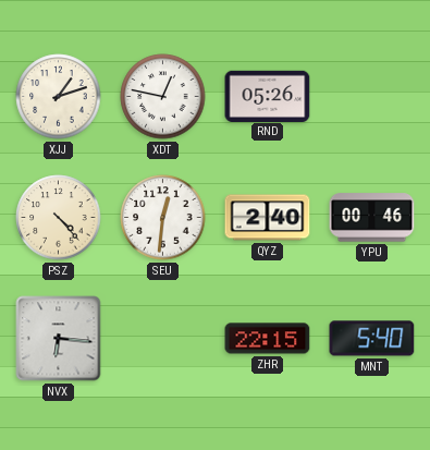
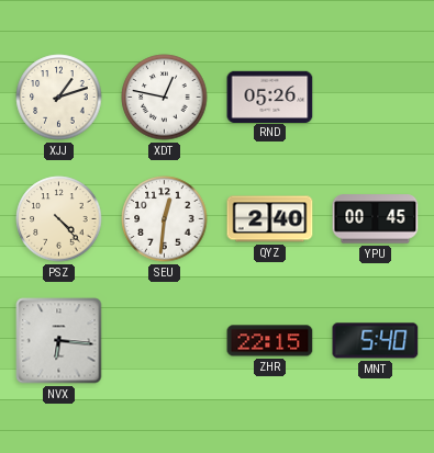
YPU: 00:46 -> 00:45 (376, 219)
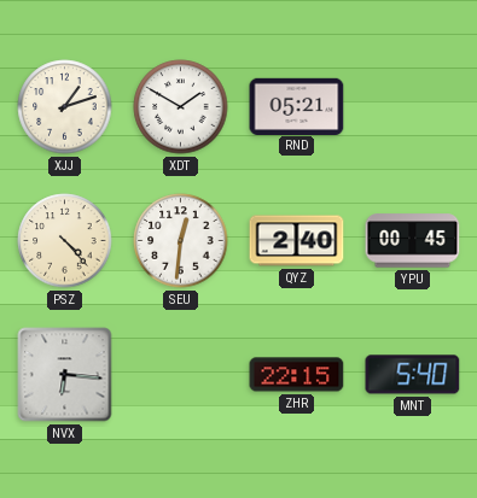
XDT: 12:47 -> 1:50 (181, 107)
RND: 05:26 -> 05:21 (297, 106)
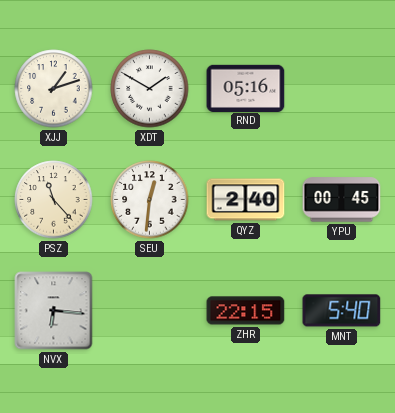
RND: 05:21 -> 05:16 (246, 88)
PSZ: 4:23 -> 11:23 (54, 200)
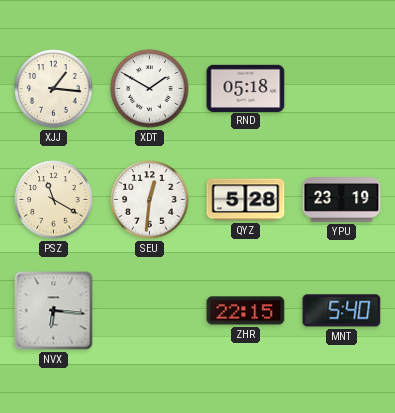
XJJ: 1:12 -> 1:16 (54, 89)
RND: 05:16 -> 05:18 (246, 88)
PSZ: 11:23 -> 11:20 (54, 200)
QYZ: 2:40 -> 5:28 (246, 200)
YPU: 00:45 -> 23:19 (342, 200)
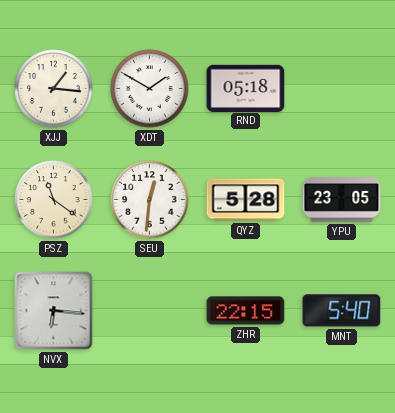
PSZ: 11:20 -> 11:21 (54, 200)
YPU: 23:19 -> 23:05 (342, 200)
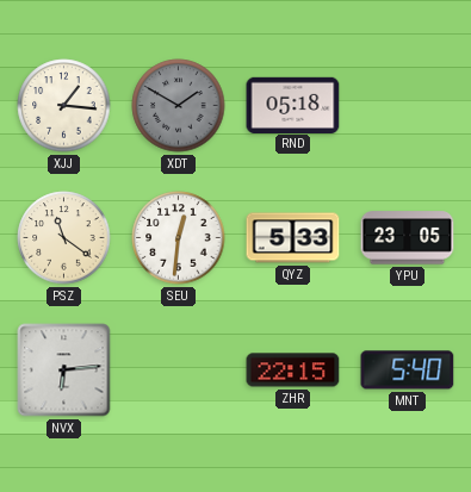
XDT dial: white -> grey (179, 106)
QYZ: 5:28 -> 5:33 (293, 238)
NVX: 6:16 -> 6:14 (64, 370)
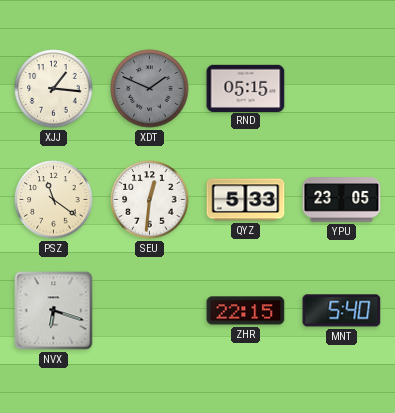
XDT: 1:50 -> 1:49 (150, 89)
RND: 05:18 -> 05:15 (246, 88)
NVX: 6:14 -> 6:18 (54, 311)
